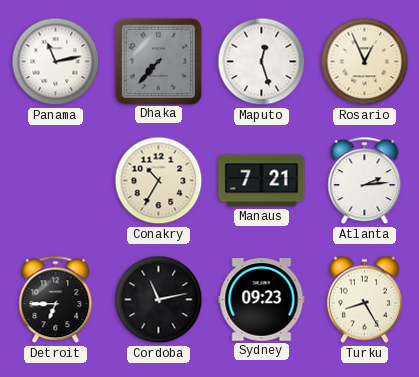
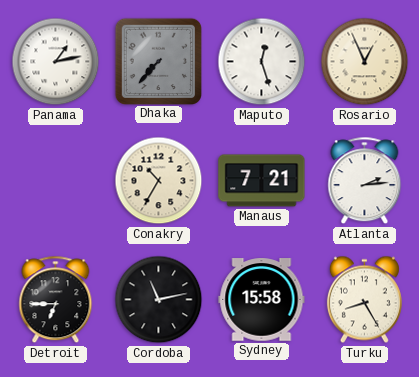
Panama: 11:13 -> 1:13 (56, 62)
Sydney: 09:23 -> 15:58 (262, 300)
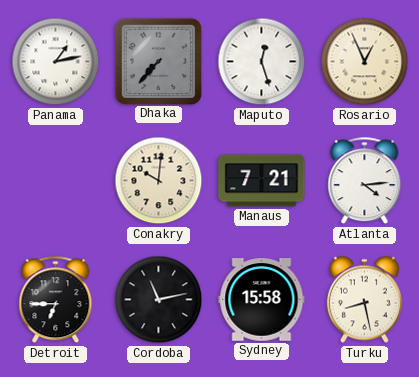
Conakry: 10:35 -> 10:01 (159, 181)
Atlanta: 2:14 -> 4:14 (365, 181)
Turku: 8:25 -> 8:28 (364, 300)
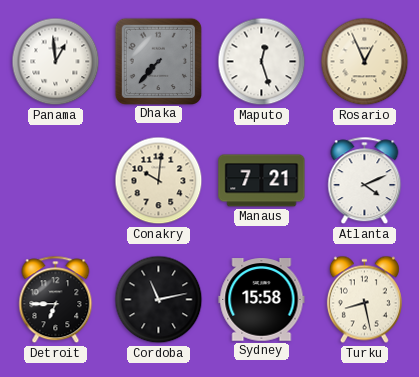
Panama: 1:13 -> 12:59 (56, 62)
Atlanta: 4:14 -> 4:11 (365, 181)
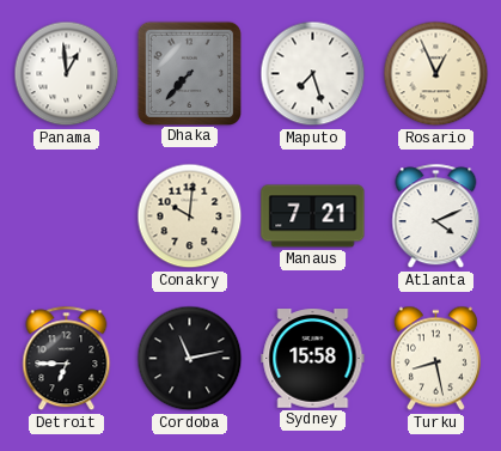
Maputo: 12:27 -> 7:27 (313, 74)
